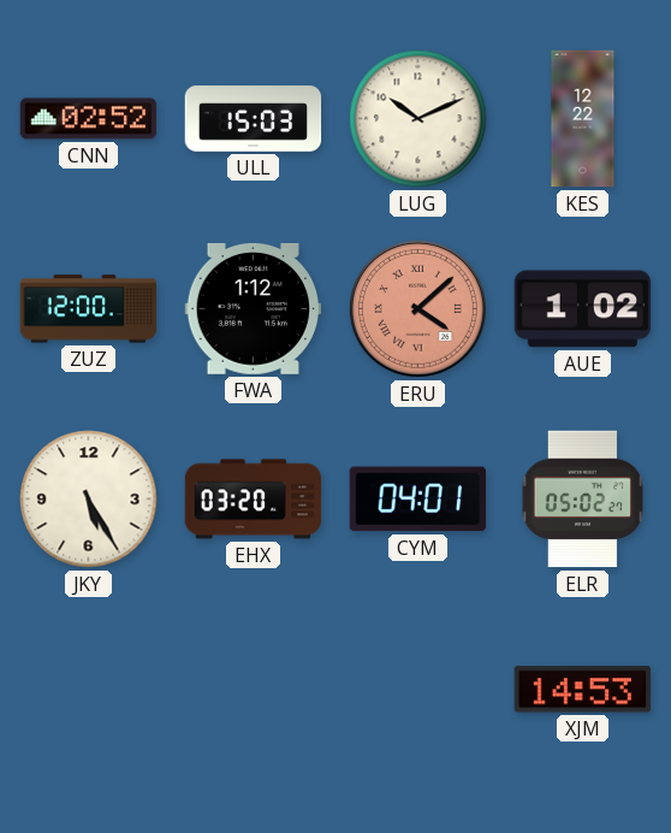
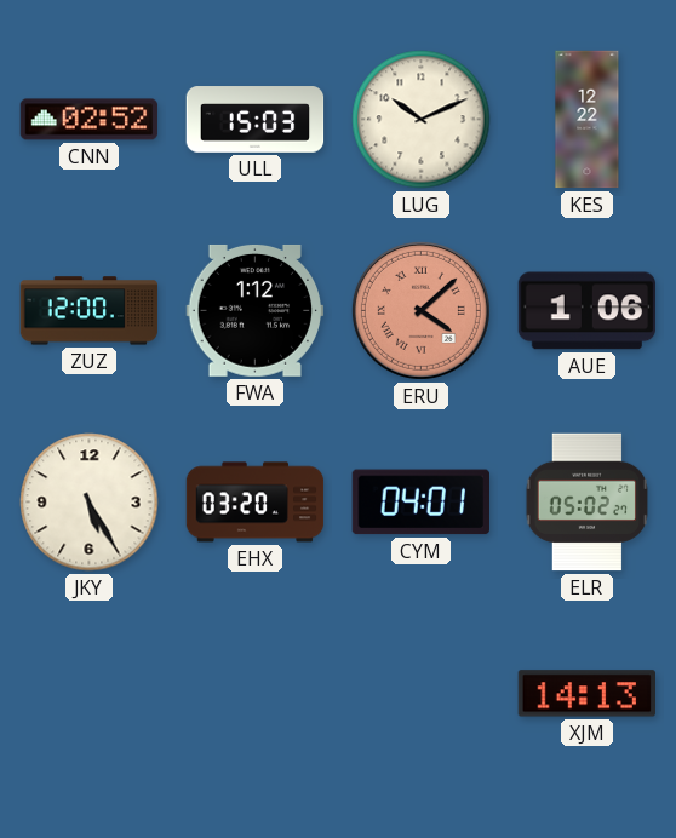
AUE: 1:02 -> 1:06 (588, 311)
XJM: 14:53 -> 14:13 (586, 694)
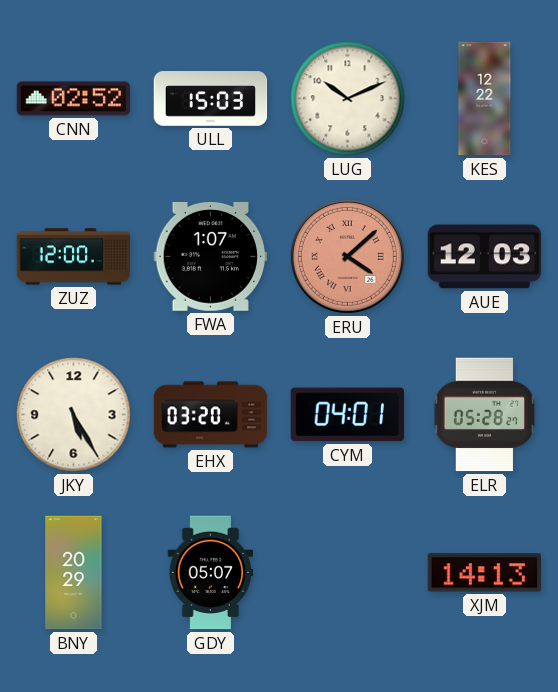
FWA: 1:12 -> 1:07 (211, 256)
AUE: 1:06 -> 12:03 (485, 257)
ELR: 05:02 -> 05:28 (484, 415)
BNY: none -> 20:29 (74, 573)
GDY: none -> 05:07 (211, 573)
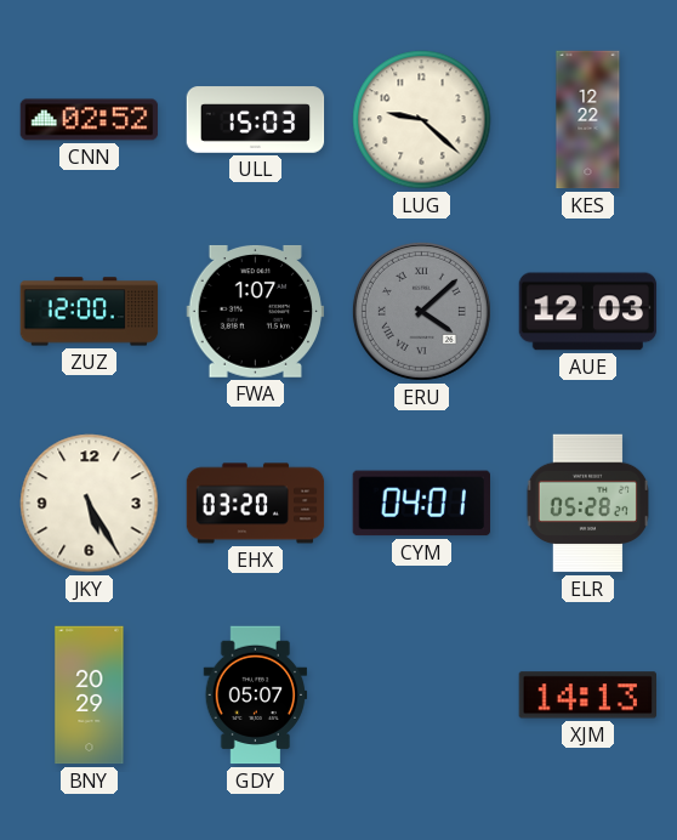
LUG: 10:11 -> 9:22 (422, 120)
ERU dial: salmon -> grey (421, 311)
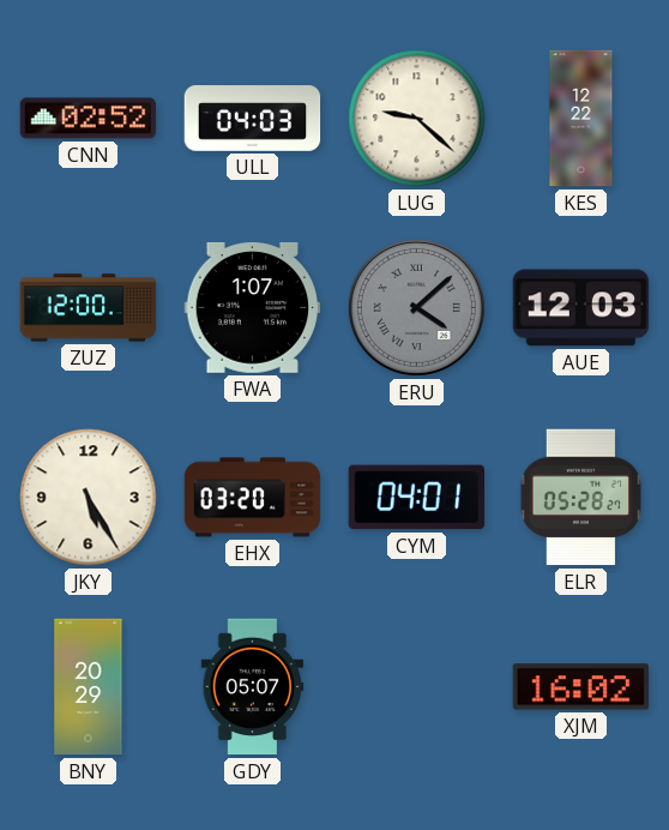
ULL: 15:03 -> 04:03 (253, 119)
XJM: 14:13 -> 16:02 (580, 687)
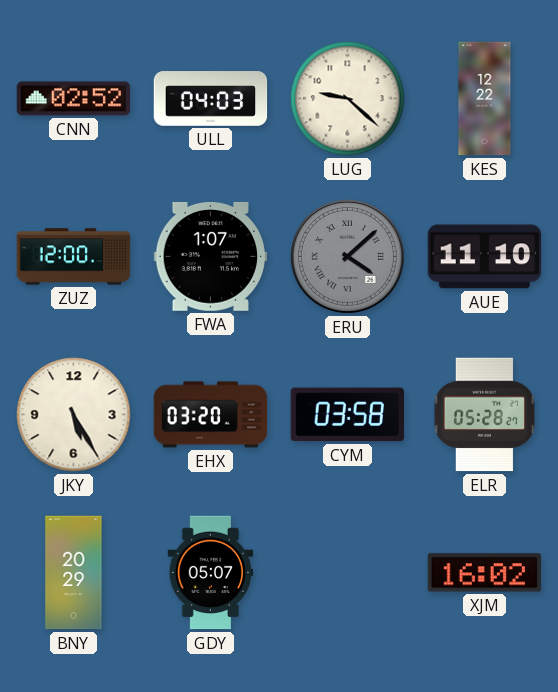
AUE: 12:03 -> 11:10 (485, 257)
CYM: 04:01 -> 03:58 (347, 415)
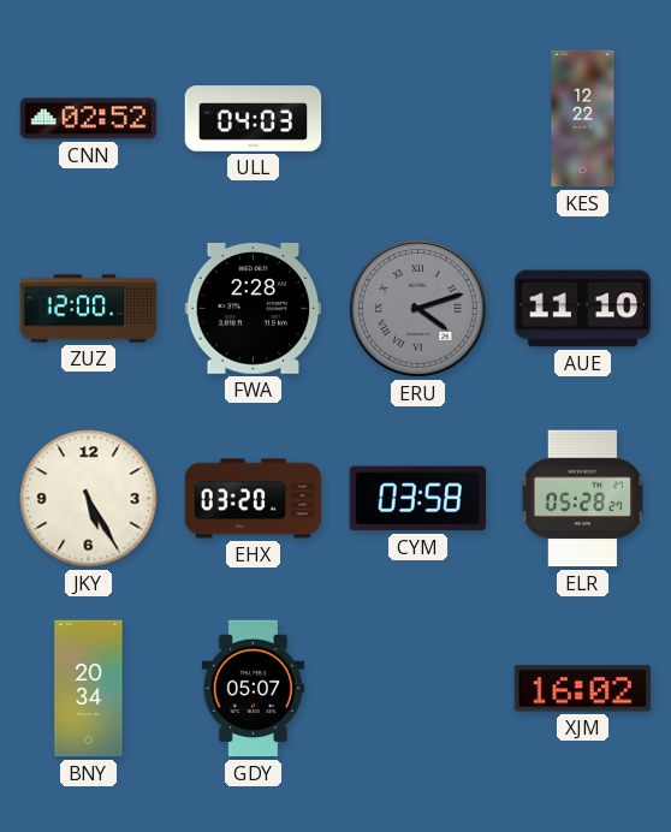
LUG: 9:22 -> none (348, 99)
FWA: 1:07 -> 2:28 (254, 308)
ERU: 4:08 -> 4:12 (417, 308)
BNY: 20:29 -> 20:34 (89, 689)
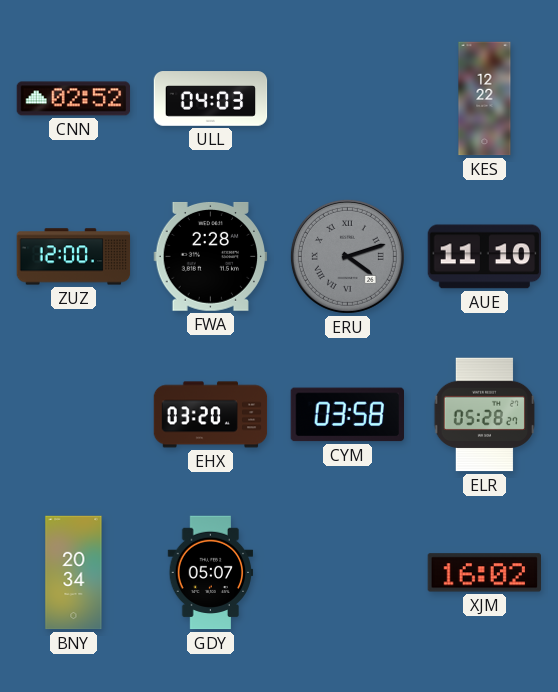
JKY: 5:25 -> none (89, 499)
